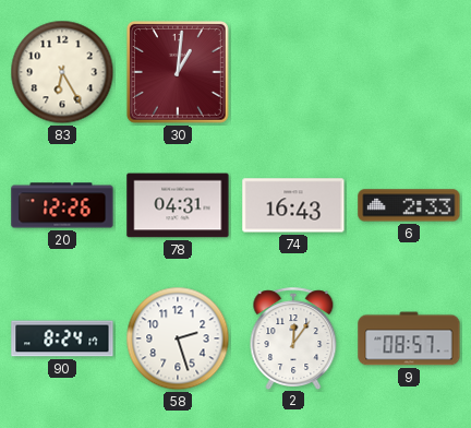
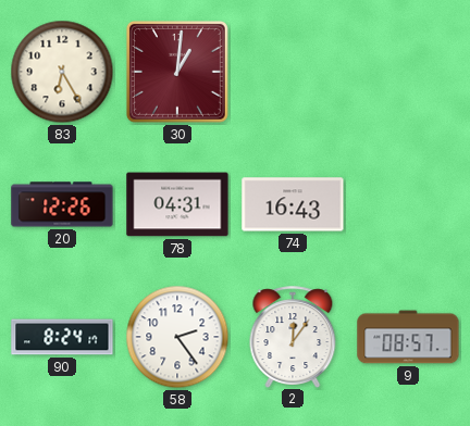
6: 2:33 -> none (409, 205)
58: 2:27 -> 2:24 (177, 337)
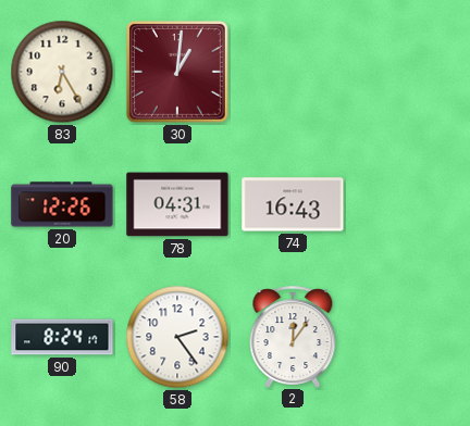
9: 08:57 -> none (408, 337)
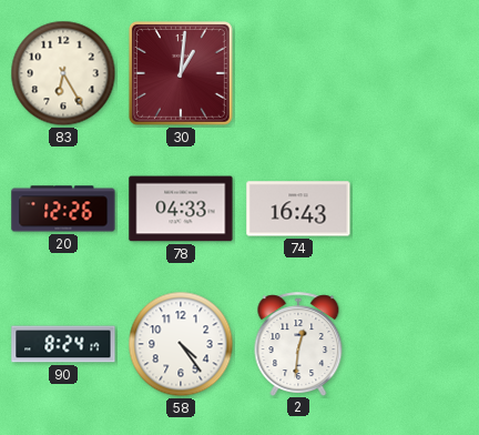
78: 04:31 -> 04:33 (181, 209)
58: 2:24 -> 4:24 (181, 344)
2: 12:06 -> 12:31 (298, 344)
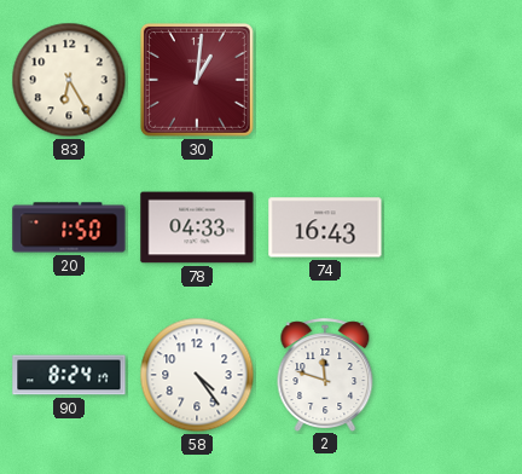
20: 12:26 -> 1:50 (69, 227)
2: 12:31 -> 11:48 (325, 375)
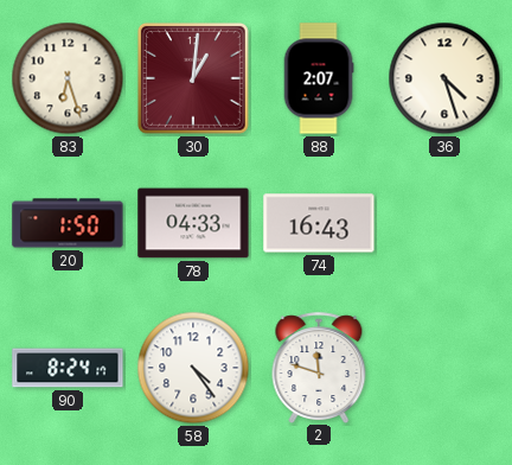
83: 6:25 -> 6:27 (68, 78)
88: none -> 2:07 (319, 78)
36: none -> 4:27 (444, 78)
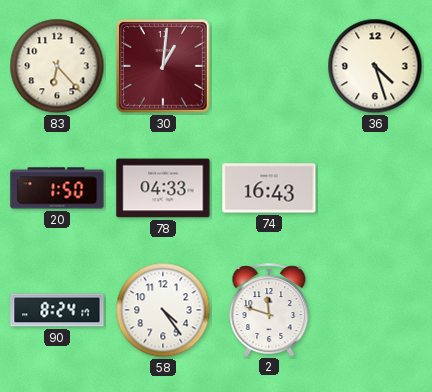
83: 6:27 -> 6:23 (57, 66)
88: 2:07 -> none (319, 78)
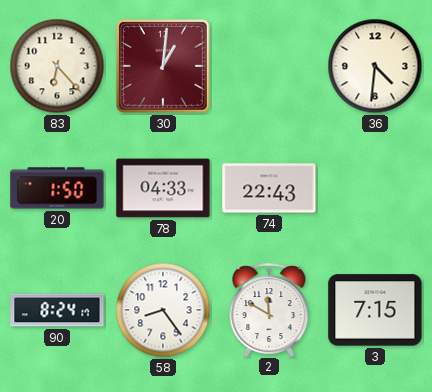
36: 4:27 -> 4:31 (375, 66)
74: 16:43 -> 22:43 (269, 188)
58: 4:24 -> 8:24 (163, 310)
2: 11:48 -> 11:50 (269, 310)
3: none -> 7:15 (375, 310)
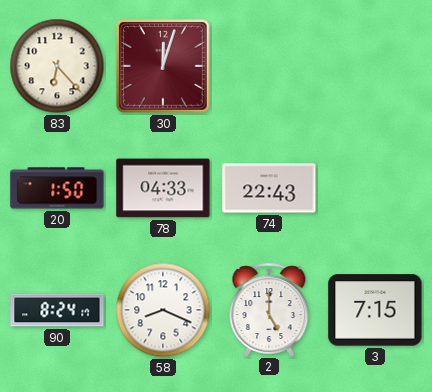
30: 1:01 -> 12:03 (163, 66)
36: 4:31 -> none (375, 66)
58: 8:24 -> 8:19 (163, 310)
2: 11:50 -> 5:00 (269, 310)
